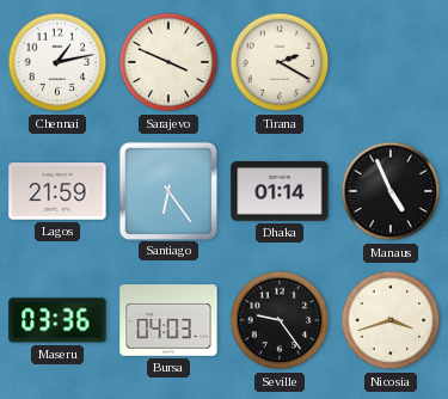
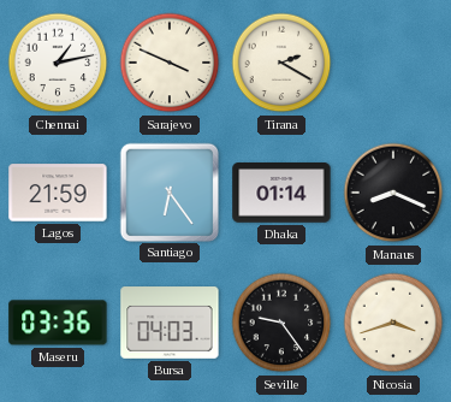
Manaus: 4:56 -> 8:19 (393, 193)
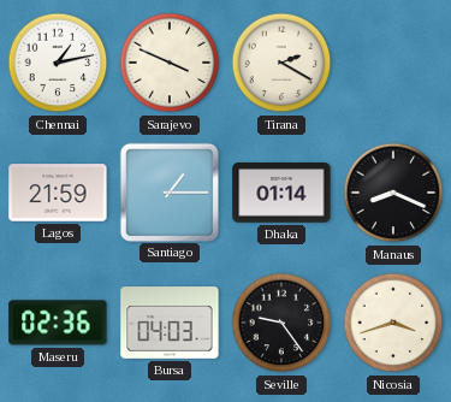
Santiago: 6:24 -> 1:15 (168, 191)
Maseru: 03:36 -> 02:36 (58, 323)
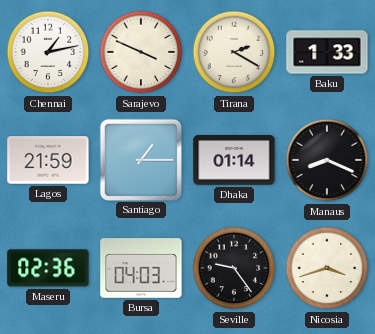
Baku: none -> 1:33 (327, 52)
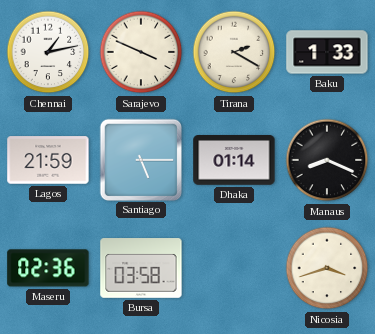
Santiago: 1:15 -> 5:15 (140, 159)
Bursa: 04:03 -> 03:58 (141, 268)
Seville: 9:24 -> none (234, 268)
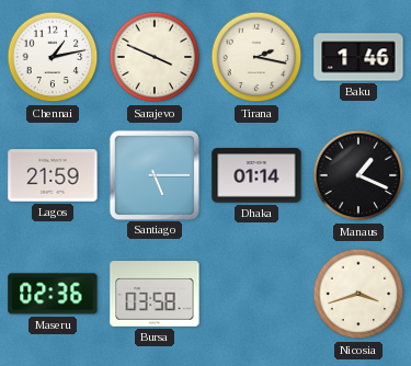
Tirana: 2:20 -> 2:17 (256, 57)
Baku: 1:33 -> 1:46 (358, 57)
Manaus: 8:19 -> 1:19 (358, 175)
